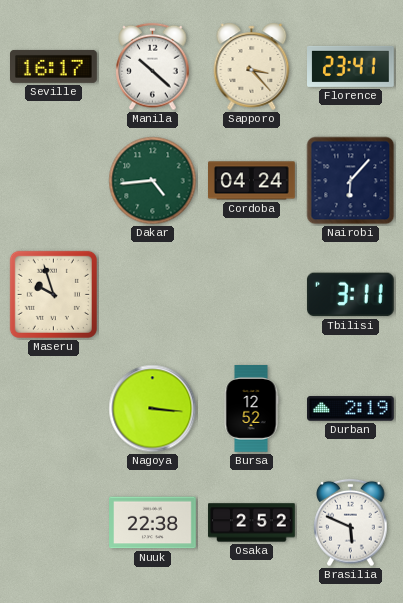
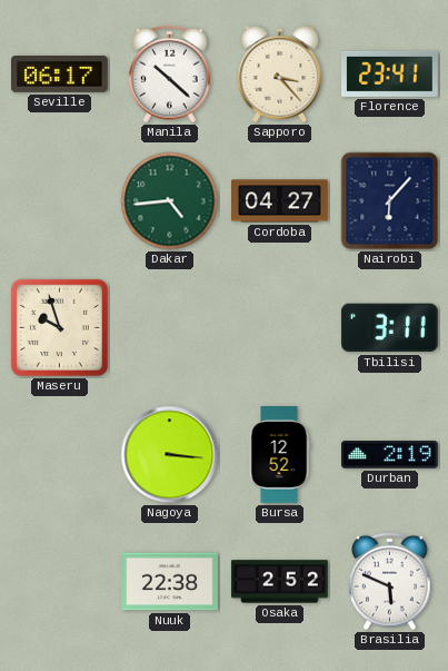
Seville: 16:17 -> 06:17 (60, 73)
Cordoba: 04:24 -> 04:27 (280, 201)
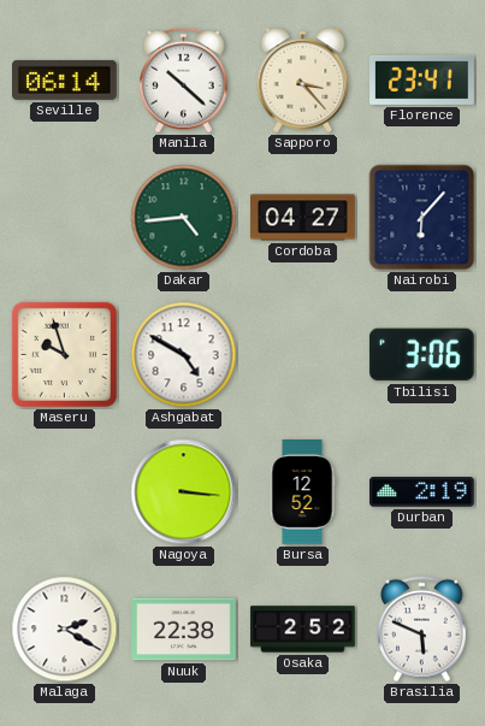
Seville: 06:17 -> 06:14 (65, 79)
Ashgabat: none -> 4:50 (184, 355)
Tbilisi: 3:11 -> 3:06 (421, 355)
Malaga: none -> 2:20 (65, 630)
